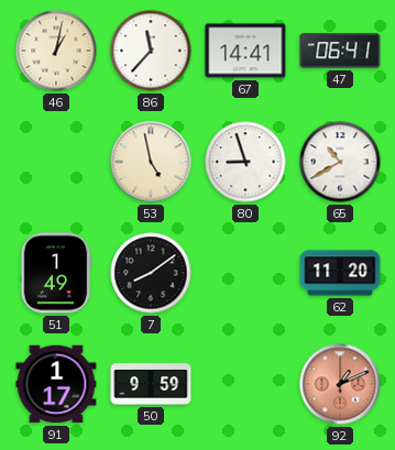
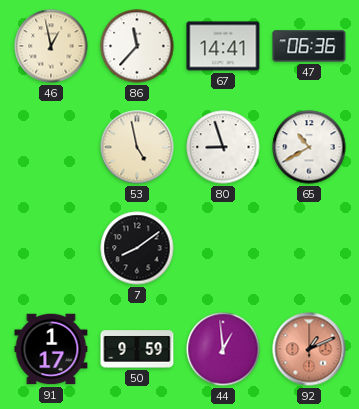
46: 1:02 -> 12:58 (51, 46)
47: 06:41 -> 06:36 (309, 46)
51: 1:49 -> none (56, 273)
62: 11:20 -> none (340, 273)
44: none -> 12:59 (223, 349)
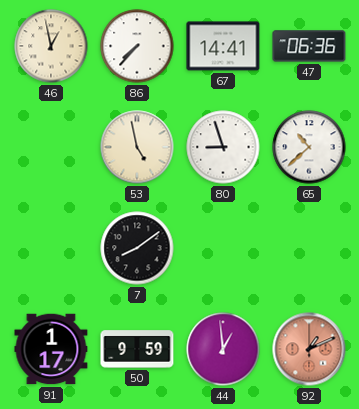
86: 11:37 -> 7:37 (137, 46)
65: 10:40 -> 10:38 (309, 147)
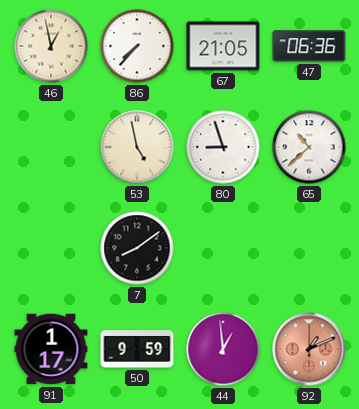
67: 14:41 -> 21:05 (223, 46)
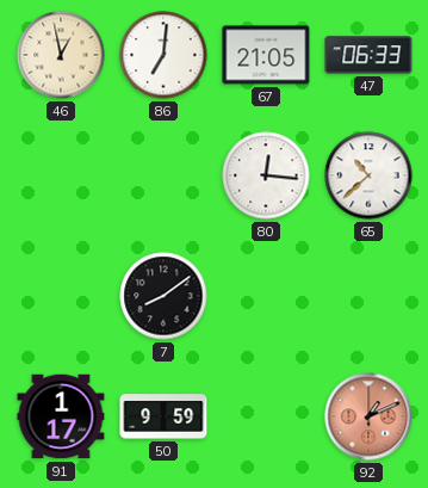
86: 7:37 -> 7:01 (163, 55)
47: 06:36 -> 06:33 (368, 55)
53: 4:58 -> none (137, 147)
80: 8:57 -> 12:16 (266, 175)
44: 12:59 -> none (223, 349)
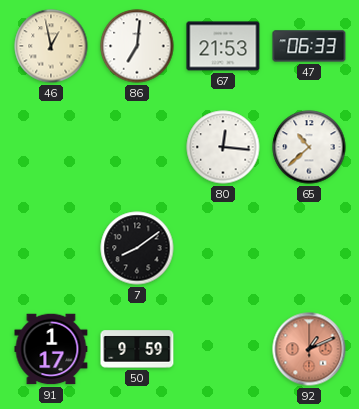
67: 21:05 -> 21:53 (223, 46)
